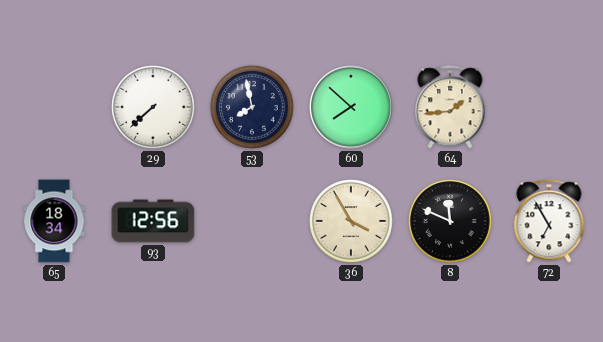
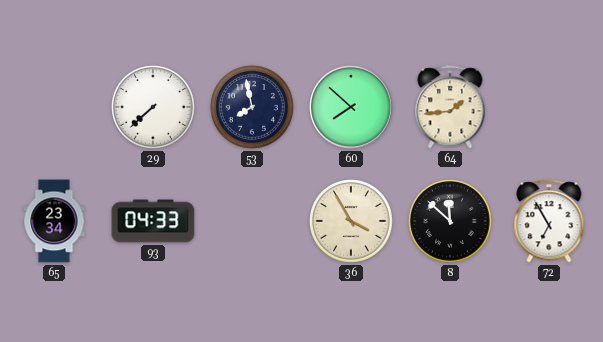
65: 18:34 -> 23:34 (54, 221)
93: 12:56 -> 04:33 (153, 221)
8: 11:49 -> 11:52 (451, 222)
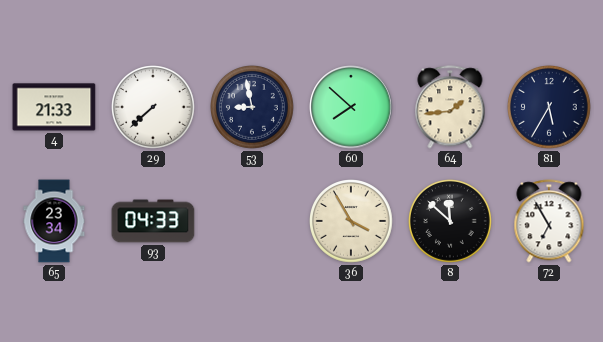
4: none -> 21:33 (54, 107)
53: 7:58 -> 8:58 (253, 108)
81: none -> 5:35 (550, 108)
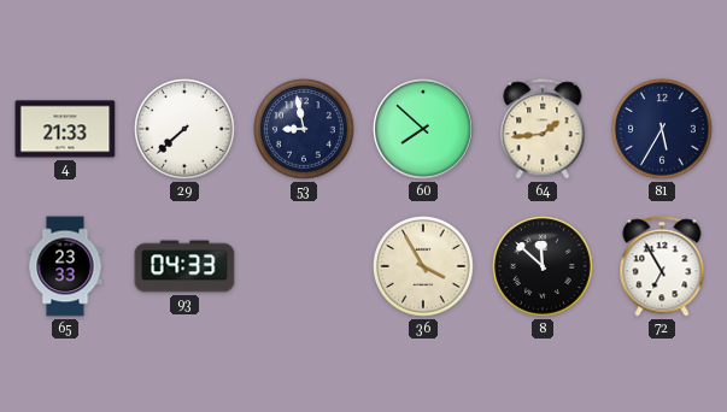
65: 23:34 -> 23:33 (65, 266)
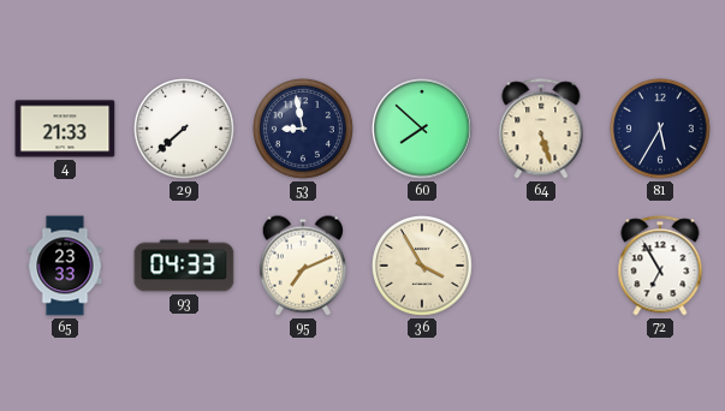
64: 1:44 -> 5:27 (541, 129)
95: none -> 7:11 (303, 266)
8: 11:52 -> none (544, 267)
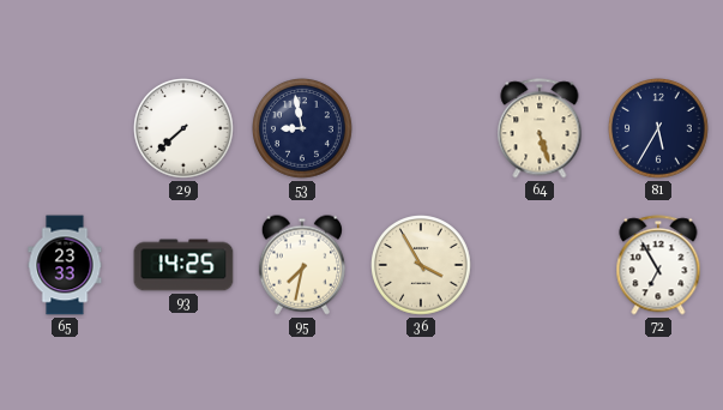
4: 21:33 -> none (65, 129)
60: 7:52 -> none (422, 129)
93: 04:33 -> 14:25 (183, 265)
95: 7:11 -> 7:32 (302, 265)
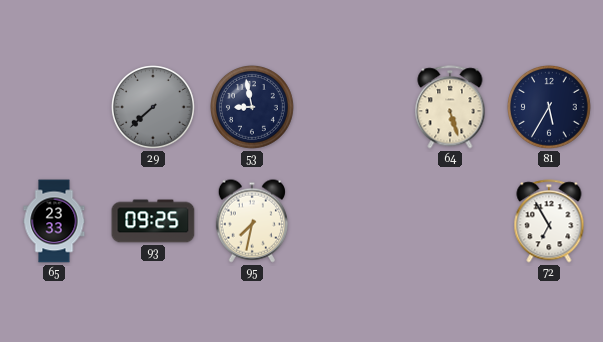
29 dial: white -> grey (154, 108)
93: 14:25 -> 09:25 (153, 221)
36: 3:55 -> none (422, 266)
